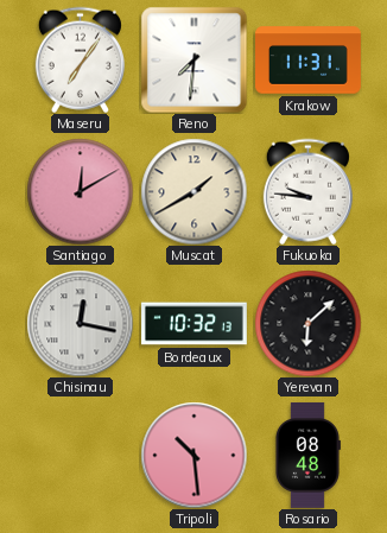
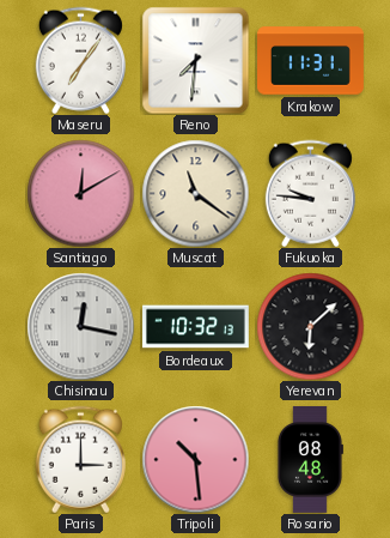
Muscat: 1:40 -> 11:21 (195, 193)
Paris: none -> 3:00 (80, 459)
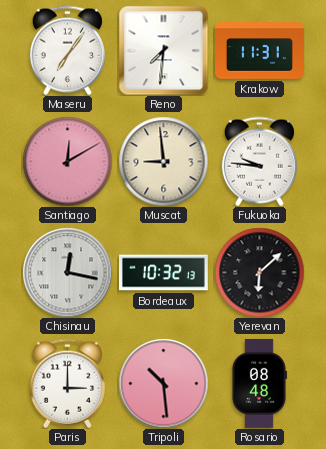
Muscat: 11:21 -> 8:59 (163, 161)
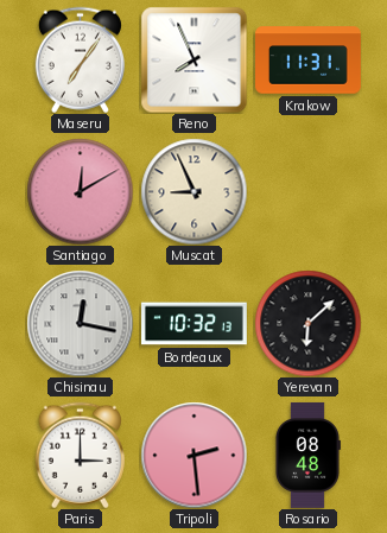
Reno: 7:31 -> 7:56 (193, 59)
Muscat: 8:59 -> 8:56 (193, 191)
Fukuoka: 9:46 -> none (259, 161)
Tripoli: 10:29 -> 2:29 (193, 455)
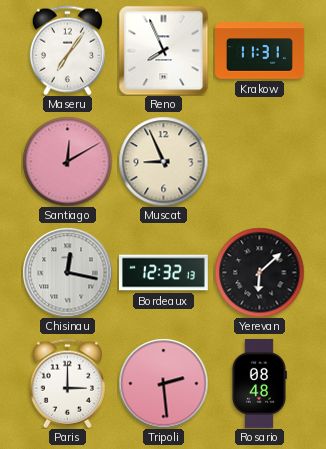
Bordeaux: 10:32 -> 12:32 (164, 273)
